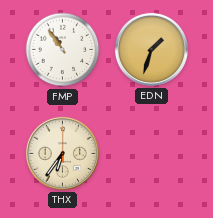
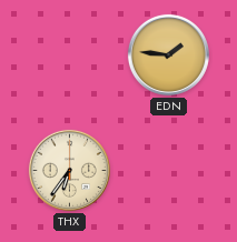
FMP: 10:54 -> none (63, 50)
EDN: 1:33 -> 1:46 (168, 54)
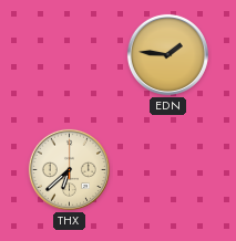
THX: 6:36 -> 6:38 (69, 169)
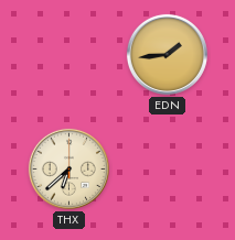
EDN: 1:46 -> 1:44 (167, 54)
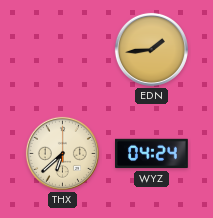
WYZ: none -> 04:24 (152, 154)
